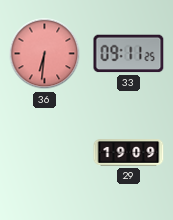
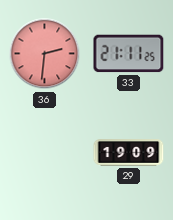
36: 6:31 -> 2:31 (45, 54)
33: 09:11 -> 21:11 (129, 54)
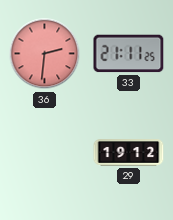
29: 19:09 -> 19:12 (129, 153)
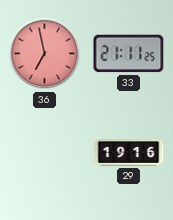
36: 2:31 -> 6:58 (45, 54)
29: 19:12 -> 19:16 (129, 153)
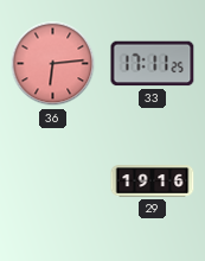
36: 6:58 -> 6:14 (53, 64)
33: 21:11 -> 17:11 (153, 64)
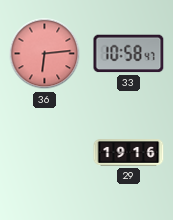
33: 17:11 -> 10:58 (129, 54)
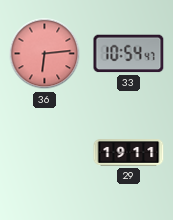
33: 10:58 -> 10:54 (129, 54)
29: 19:16 -> 19:11 (129, 153)
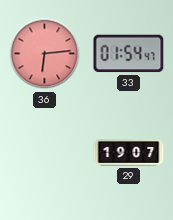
33: 10:54 -> 01:54 (129, 54)
29: 19:11 -> 19:07 (129, 153)
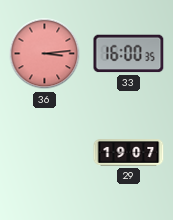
36: 6:14 -> 3:14 (45, 54)
33: 01:54 -> 16:00 (129, 54)
